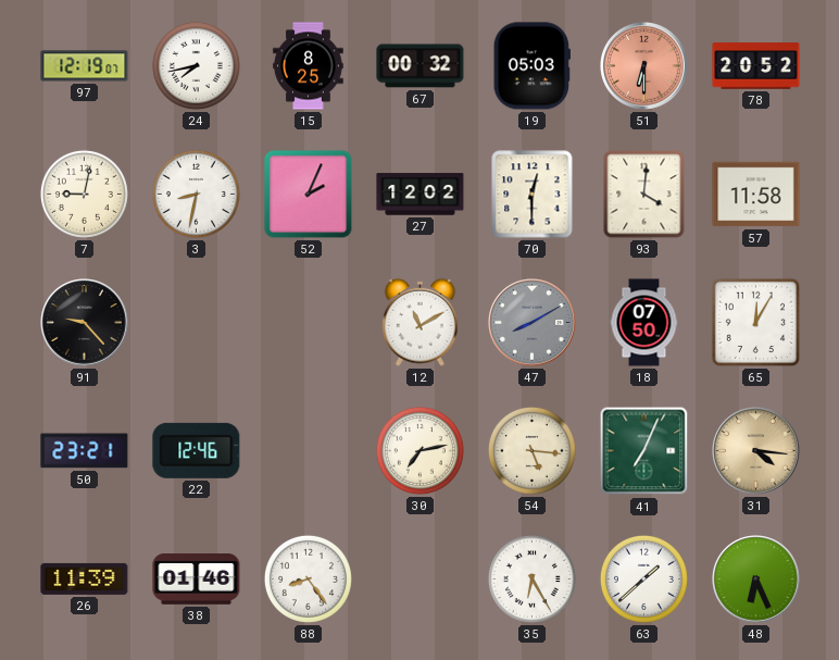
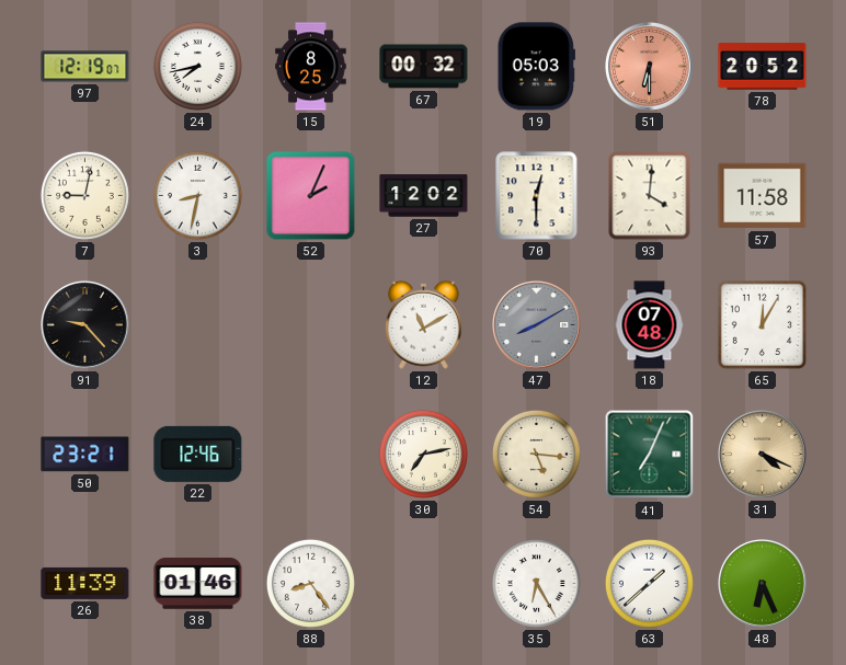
18: 07:50 -> 07:48 (650, 325)
31: 4:16 -> 4:19 (763, 455)
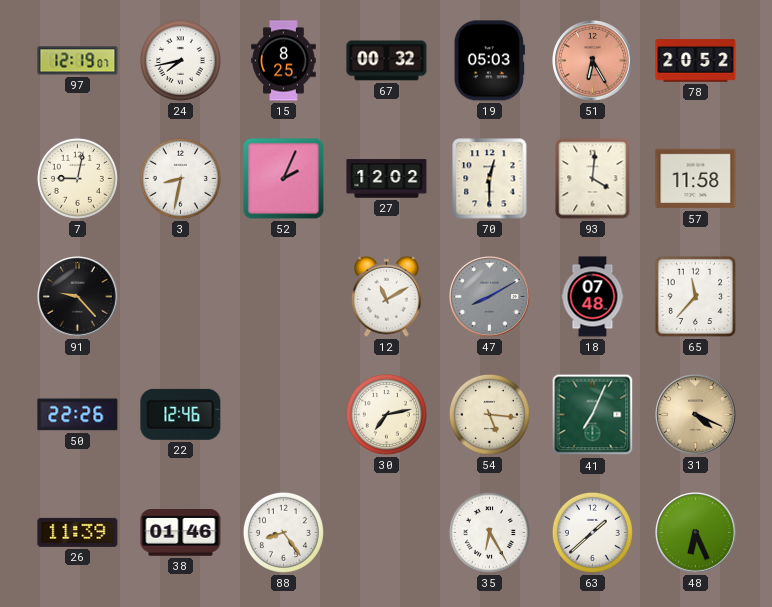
51: 6:30 -> 6:25 (593, 61)
65: 12:05 -> 11:37 (695, 296)
50: 23:21 -> 22:26 (78, 415)
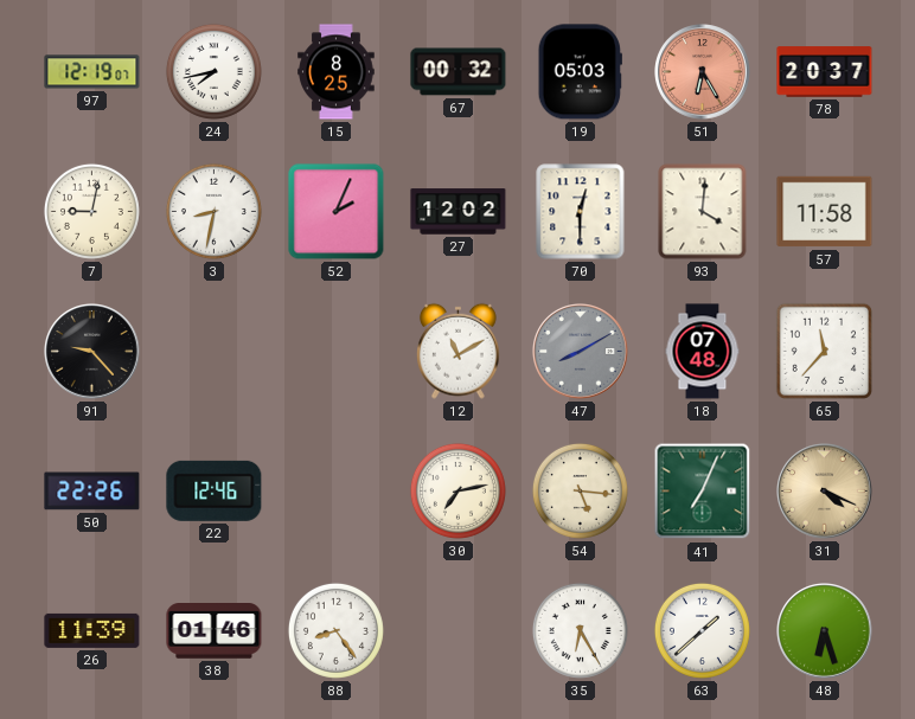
78: 20:52 -> 20:37 (825, 72)
48: 6:26 -> 6:27 (825, 631)
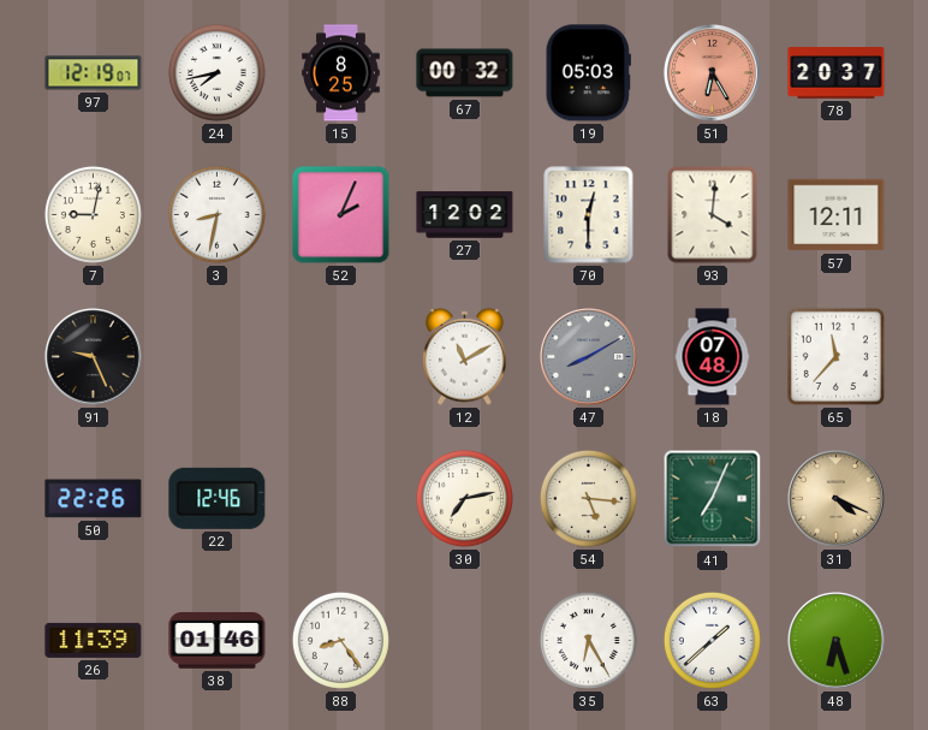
57: 11:58 -> 12:11 (837, 215)
91: 9:23 -> 9:26 (94, 357)
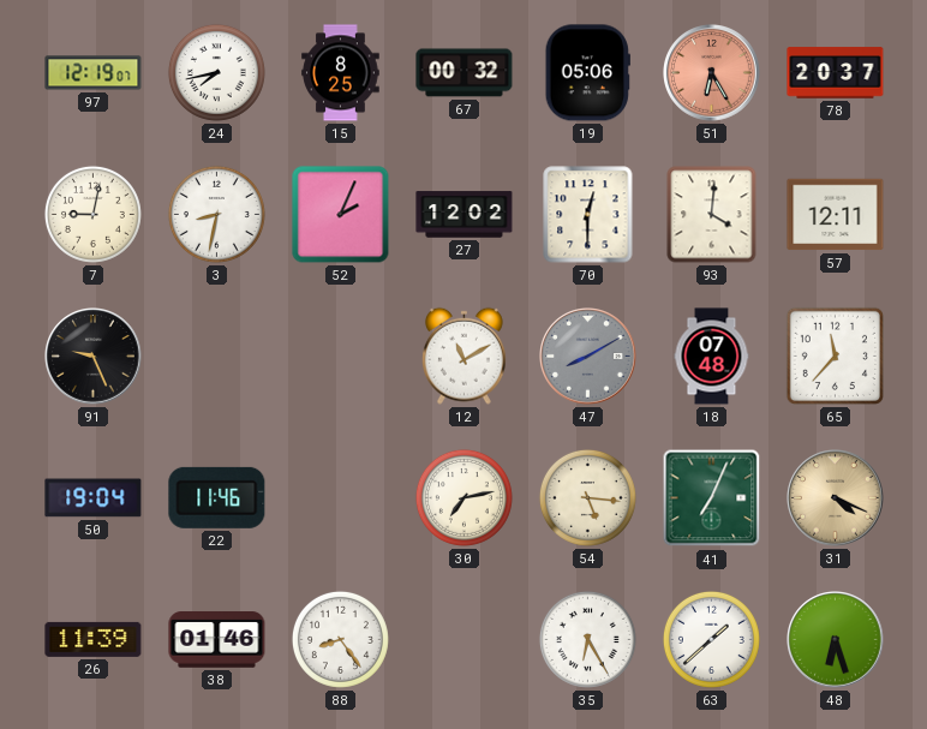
19: 05:03 -> 05:06 (587, 73)
50: 22:26 -> 19:04 (94, 498)
22: 12:46 -> 11:46 (217, 497)
